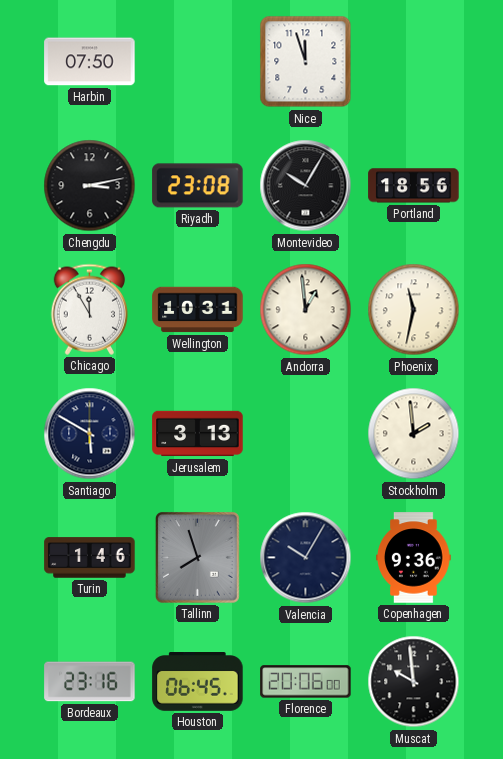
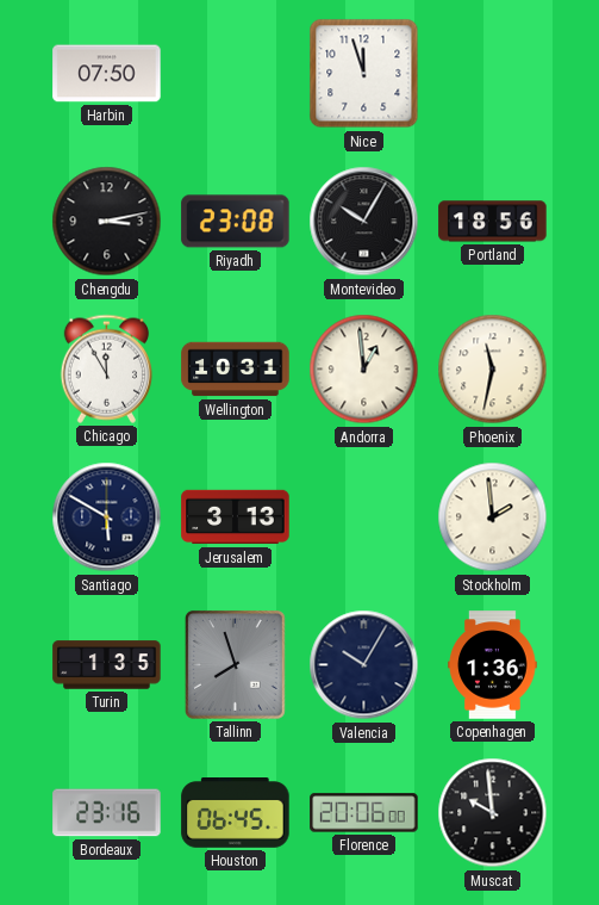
Turin: 1:46 -> 1:35 (107, 665)
Copenhagen: 9:36 -> 1:36 (493, 665)
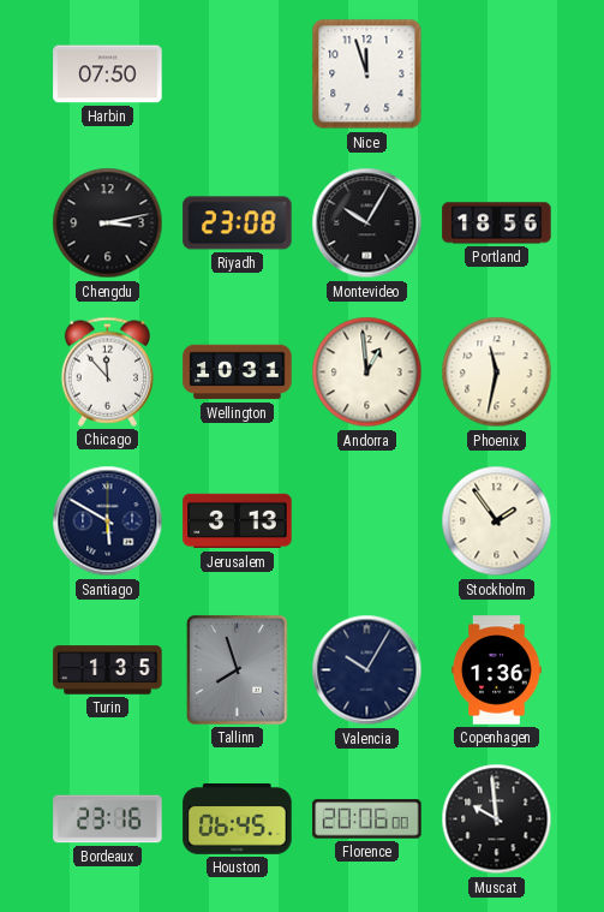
Chicago: 11:55 -> 11:53 (107, 371)
Stockholm: 1:59 -> 1:54 (497, 521)
